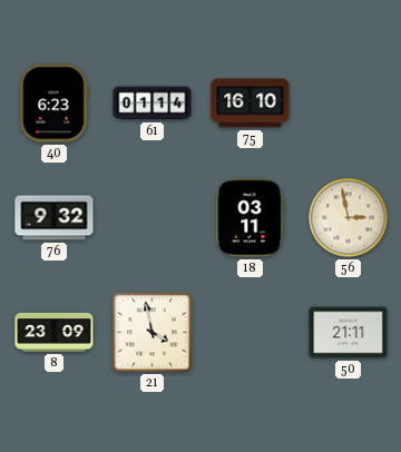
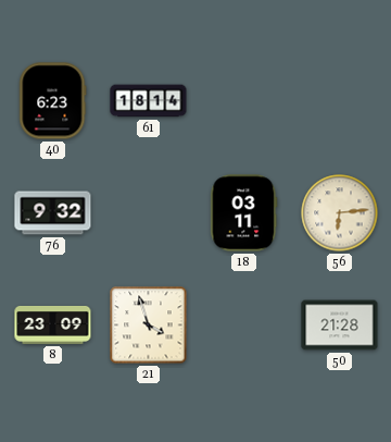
61: 01:14 -> 18:14 (149, 101)
75: 16:10 -> none (251, 104)
56: 2:58 -> 6:14 (340, 213)
21: 3:58 -> 3:57 (149, 326)
50: 21:11 -> 21:28 (340, 326)
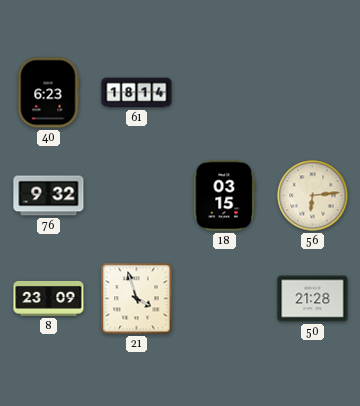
18: 03:11 -> 03:15 (225, 196)
